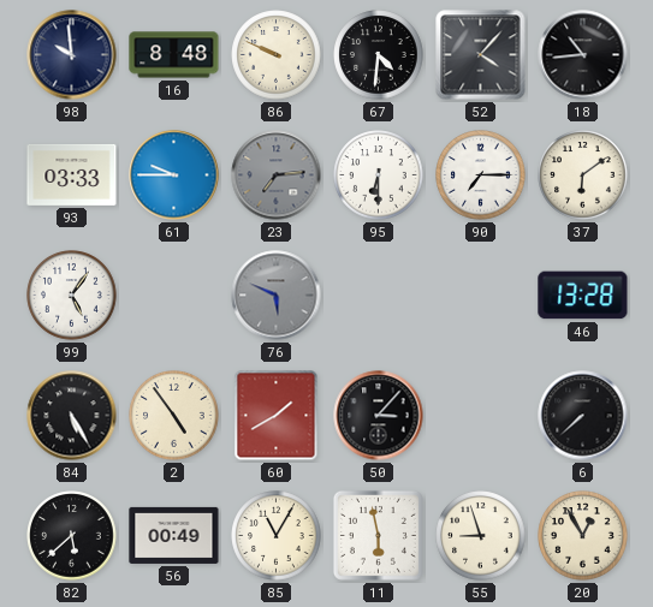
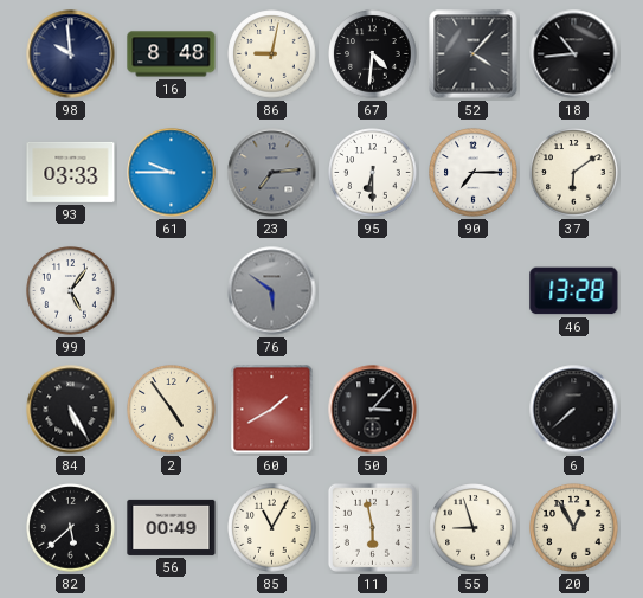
86: 9:49 -> 9:02 (272, 54)
76: 5:49 -> 5:51 (272, 291)
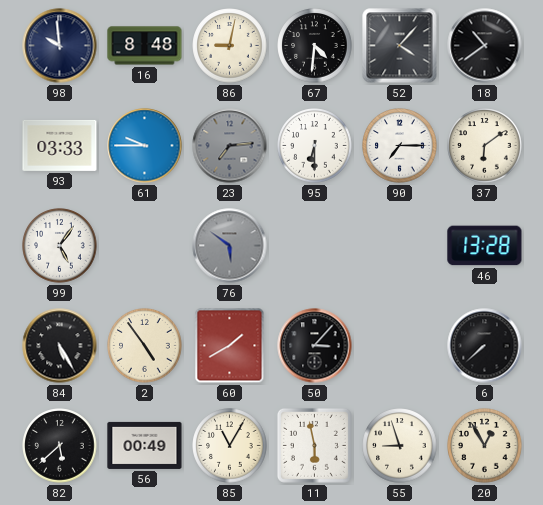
18: 10:44 -> 10:39 (485, 46)
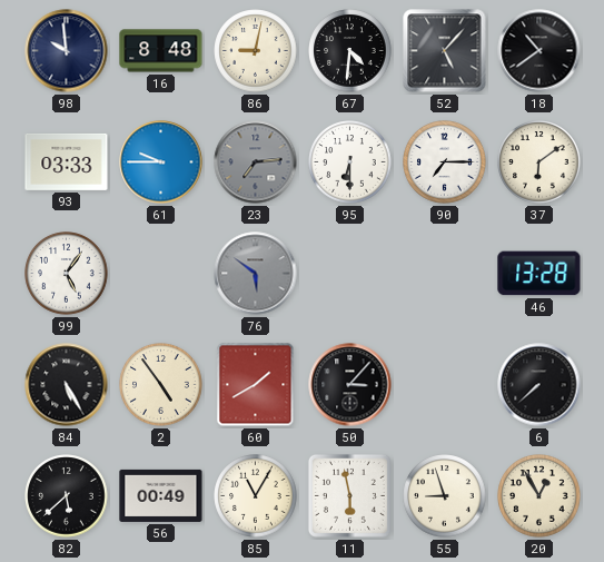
52: 4:07 -> 5:07 (445, 51)
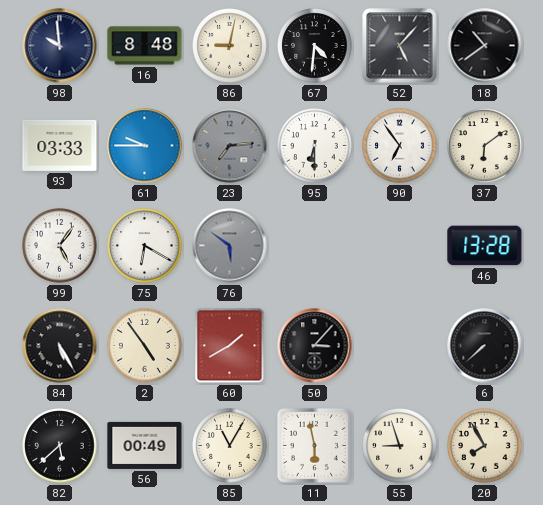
90: 7:15 -> 6:54 (400, 146)
75: none -> 6:20 (145, 246)
20: 12:55 -> 7:55 (485, 446)
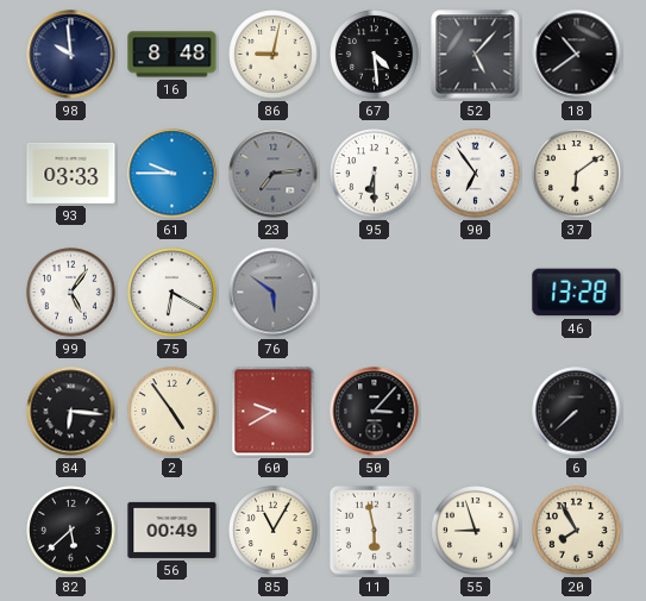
67: 4:31 -> 4:29 (375, 55)
84: 5:25 -> 6:16 (71, 412)
60: 1:40 -> 9:40 (274, 412)
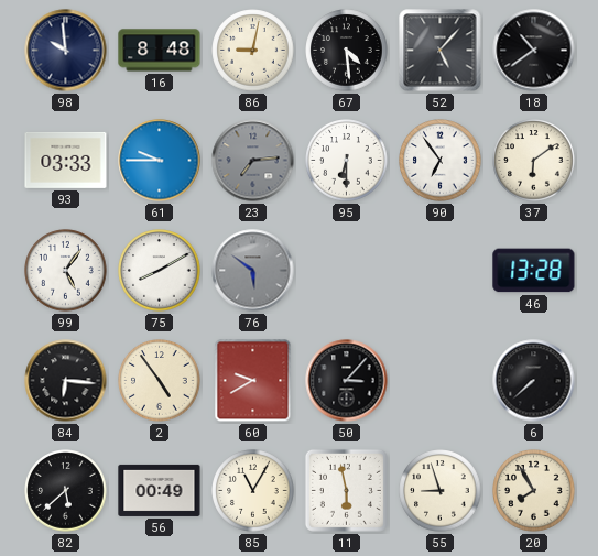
75: 6:20 -> 8:10 (160, 271)
